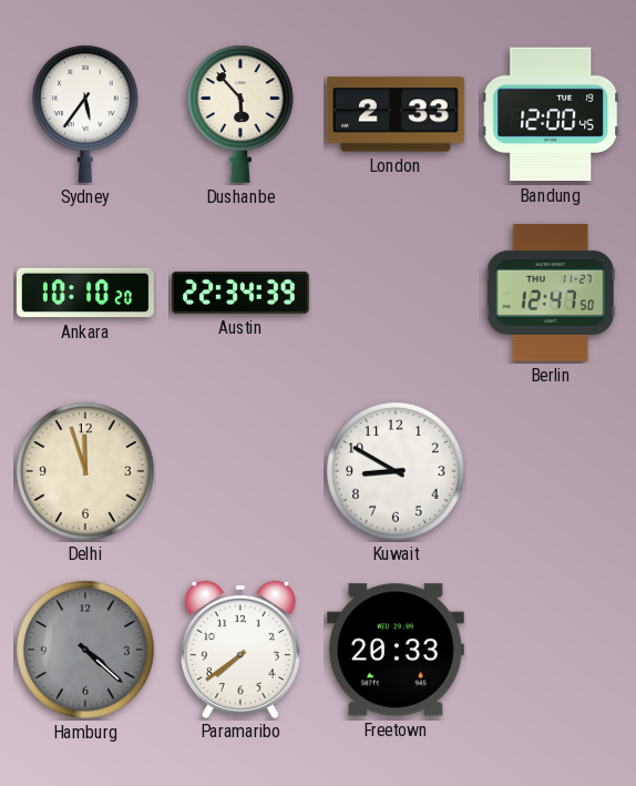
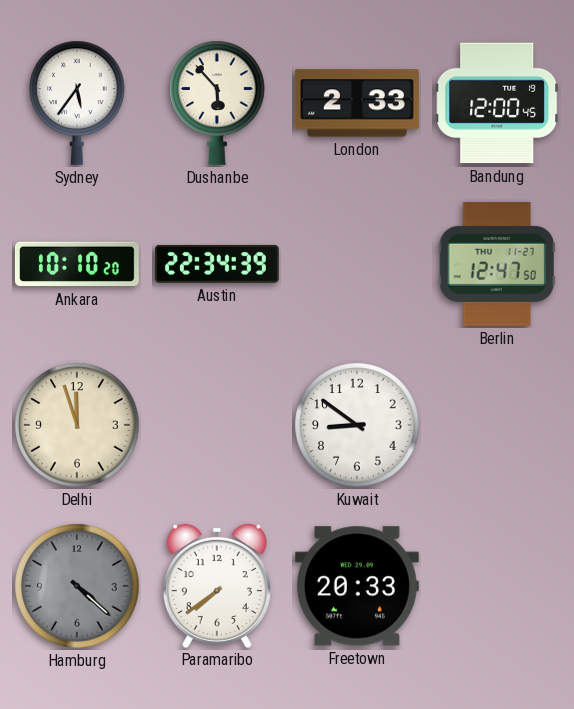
Kuwait: 8:50 -> 8:51 (357, 425)
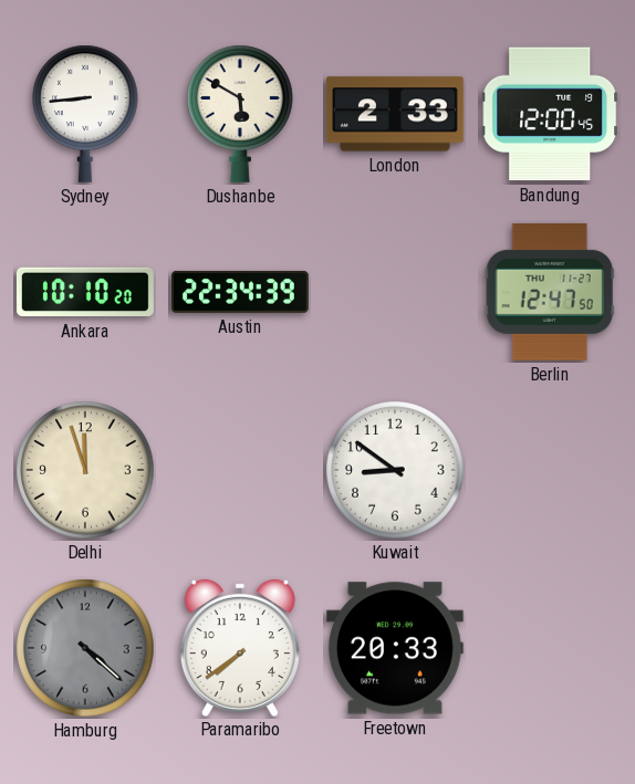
Sydney: 5:36 -> 8:44 (85, 114)
Dushanbe: 5:53 -> 5:50 (240, 114)
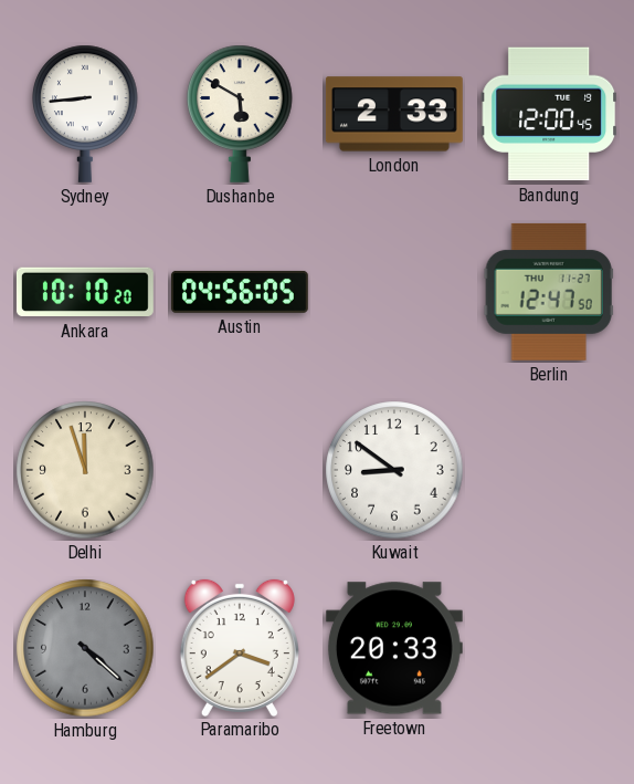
Austin: 22:34 -> 04:56 (240, 292)
Paramaribo: 7:39 -> 3:39 (240, 647)
